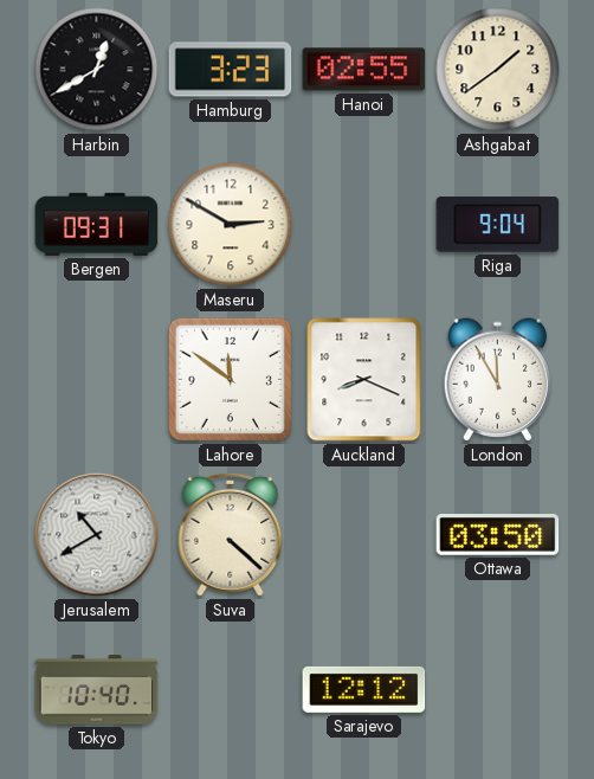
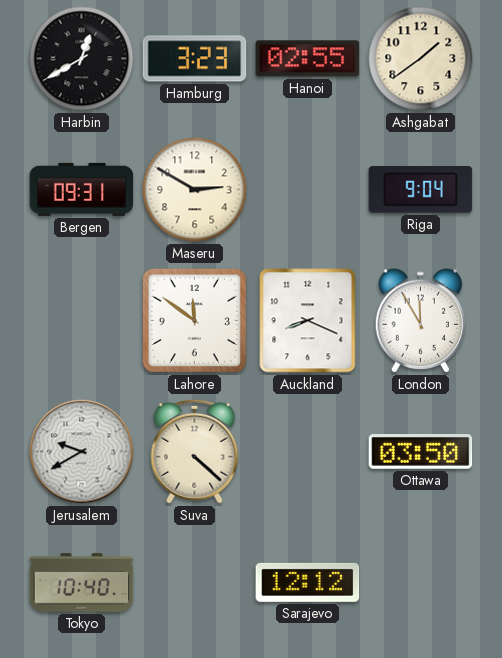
Jerusalem: 10:40 -> 9:40 (82, 452)
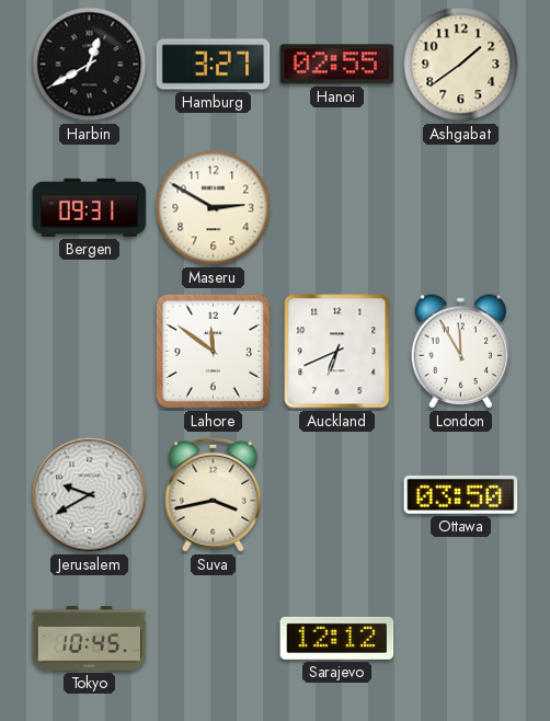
Hamburg: 3:23 -> 3:27 (214, 65)
Riga: 9:04 -> none (421, 190)
Auckland: 8:19 -> 6:41 (337, 352)
Suva: 4:22 -> 3:43 (214, 494)
Tokyo: 10:40 -> 10:45 (90, 639)
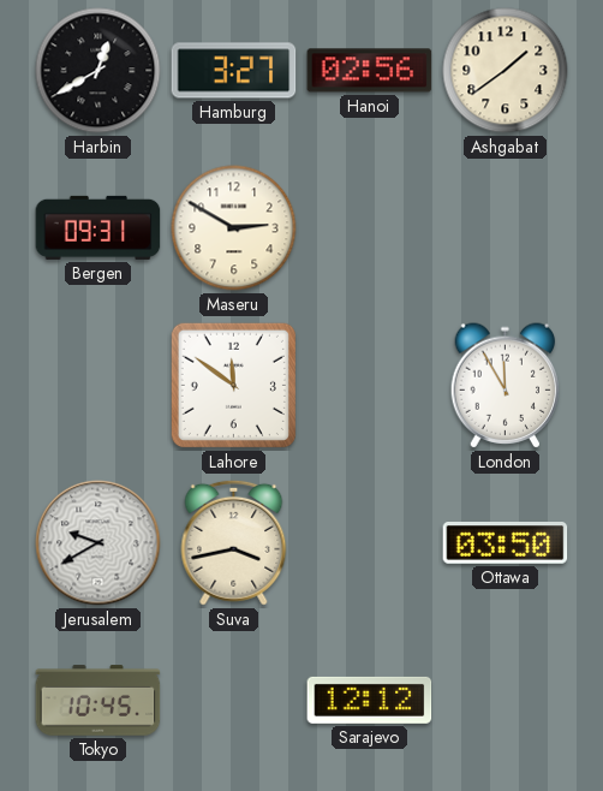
Hanoi: 02:55 -> 02:56 (370, 71)
Auckland: 6:41 -> none (337, 352)
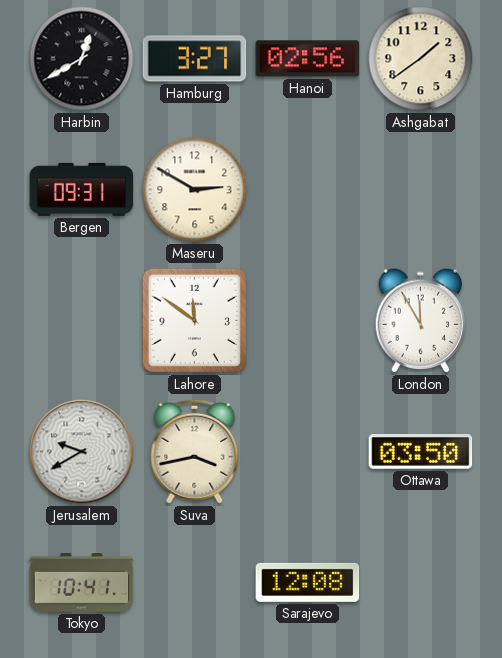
Tokyo: 10:45 -> 10:41 (82, 583)
Sarajevo: 12:12 -> 12:08 (308, 582)
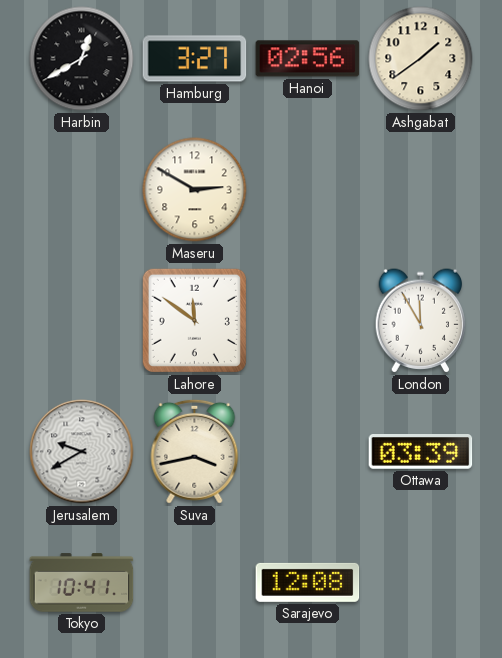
Bergen: 09:31 -> none (82, 189)
Ottawa: 03:50 -> 03:39 (421, 452)
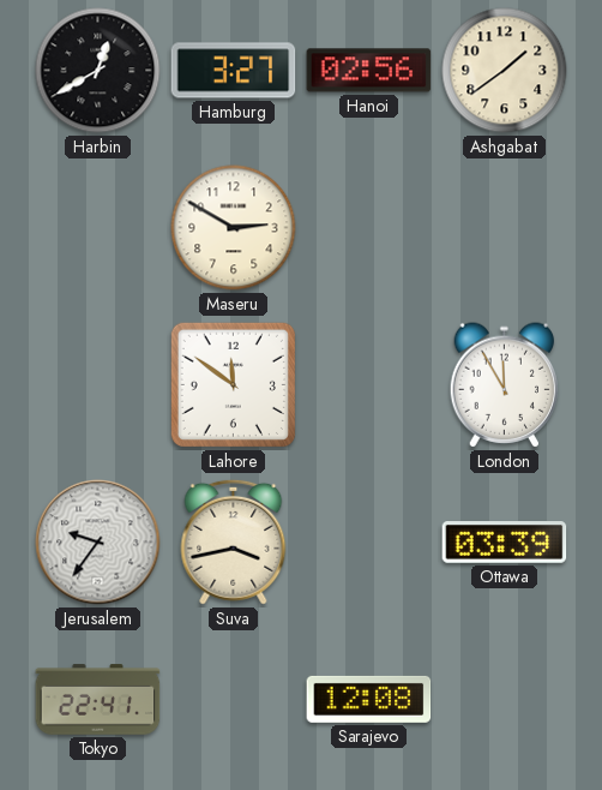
Jerusalem: 9:40 -> 9:36 (98, 543)
Tokyo: 10:41 -> 22:41 (98, 700)
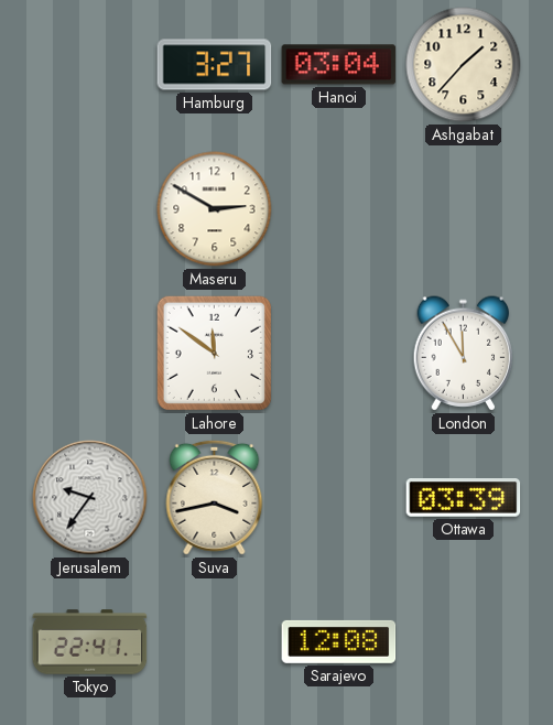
Harbin: 12:40 -> none (98, 71)
Hanoi: 02:56 -> 03:04 (339, 65)
Ashgabat: 1:39 -> 1:37 (464, 65)
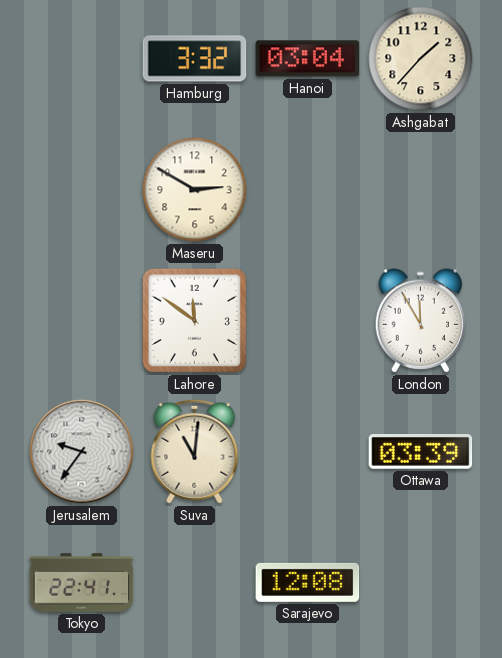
Hamburg: 3:27 -> 3:32 (195, 59)
Suva: 3:43 -> 11:01 (195, 451)
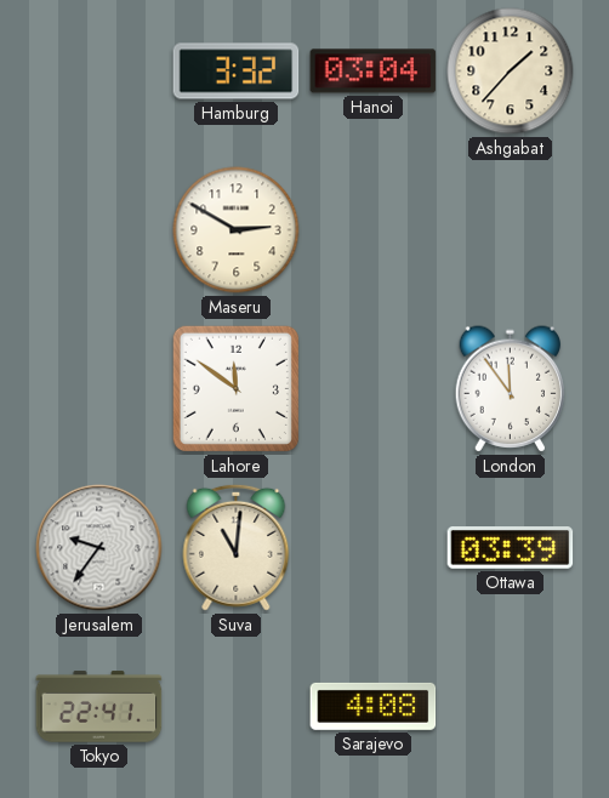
London: 11:55 -> 11:54 (511, 389)
Sarajevo: 12:08 -> 4:08 (374, 706)
